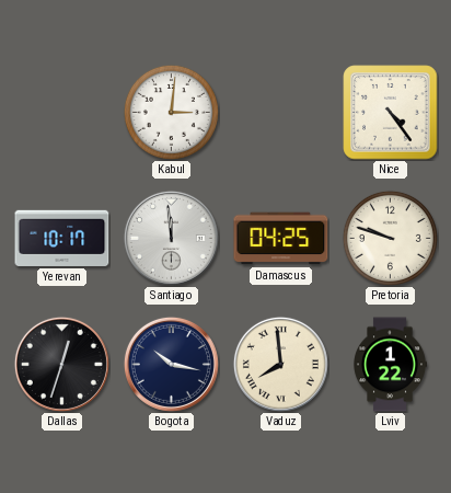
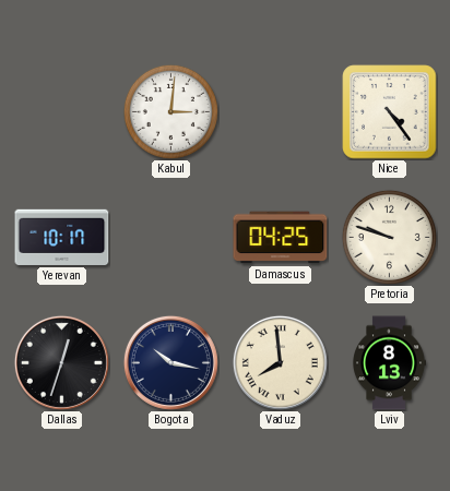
Santiago: 11:59 -> none (171, 238)
Lviv: 1:22 -> 8:13 (389, 363)
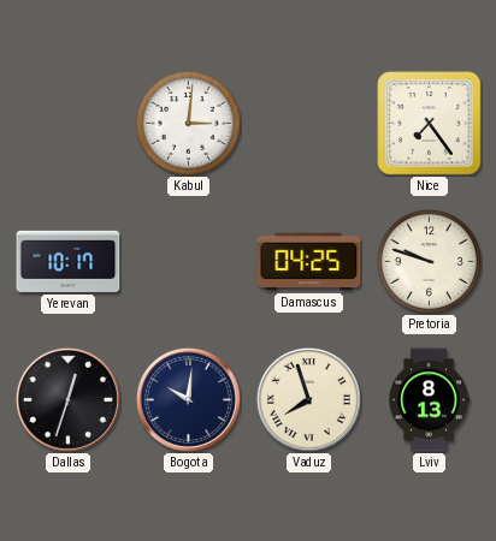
Nice: 4:24 -> 7:24 (430, 124)
Bogota: 10:17 -> 10:01 (188, 399)
Vaduz: 7:59 -> 7:57 (308, 399)
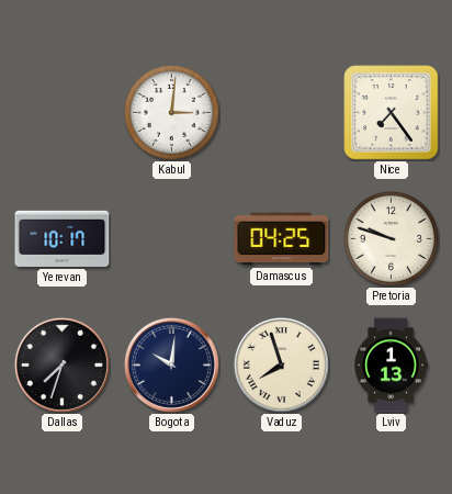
Dallas: 12:33 -> 7:33 (61, 364)
Lviv: 8:13 -> 1:13 (391, 366)
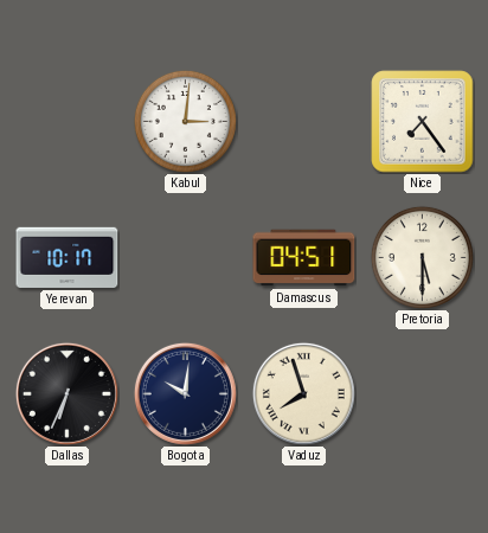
Damascus: 04:25 -> 04:51 (304, 258)
Pretoria: 9:48 -> 5:30 (422, 257)
Dallas: 7:33 -> 6:34 (66, 393)
Lviv: 1:13 -> none (391, 366)
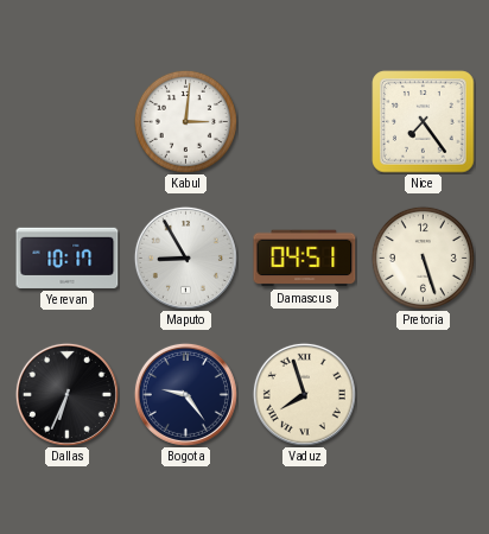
Maputo: none -> 8:55 (185, 258)
Pretoria: 5:30 -> 5:27 (423, 258)
Bogota: 10:01 -> 9:24 (185, 394)
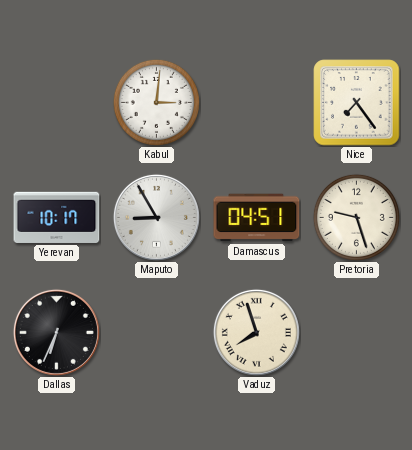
Pretoria: 5:27 -> 9:27 (356, 217)
Bogota: 9:24 -> none (185, 394)
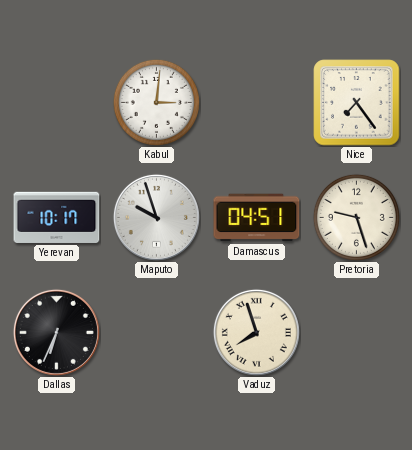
Maputo: 8:55 -> 9:57 (156, 217)
